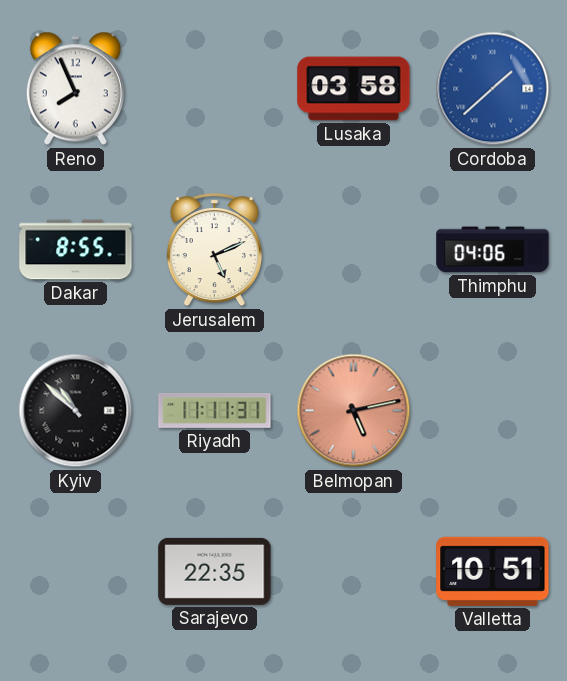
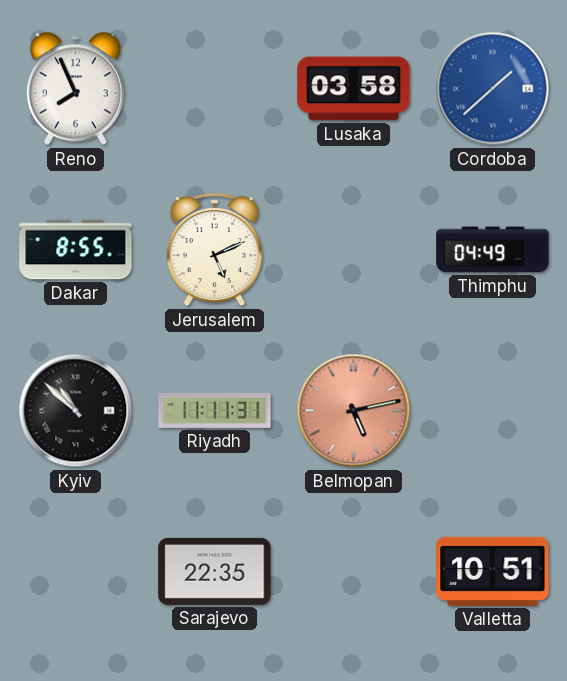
Thimphu: 04:06 -> 04:49 (493, 250)
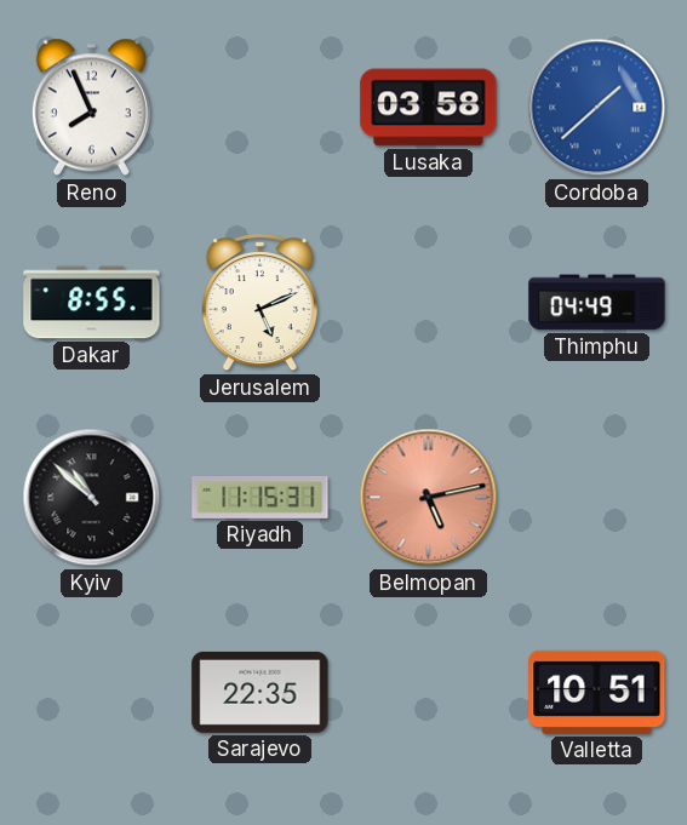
Riyadh: 11:11 -> 11:15 (261, 497)
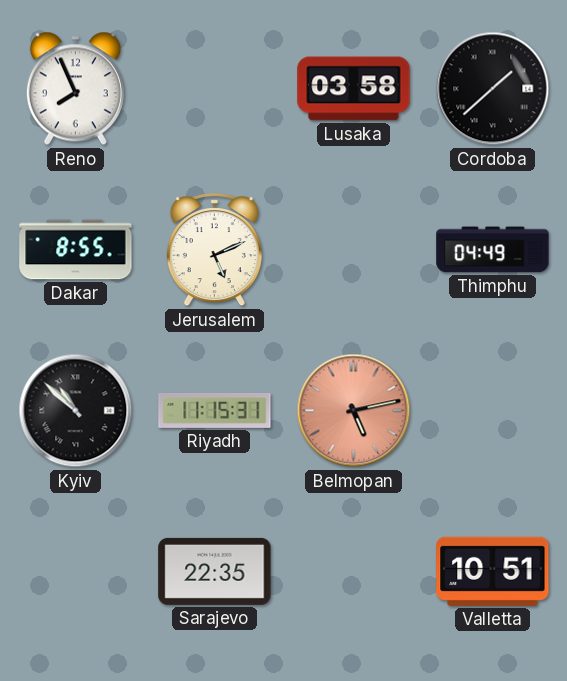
Cordoba dial: blue -> black (493, 89)
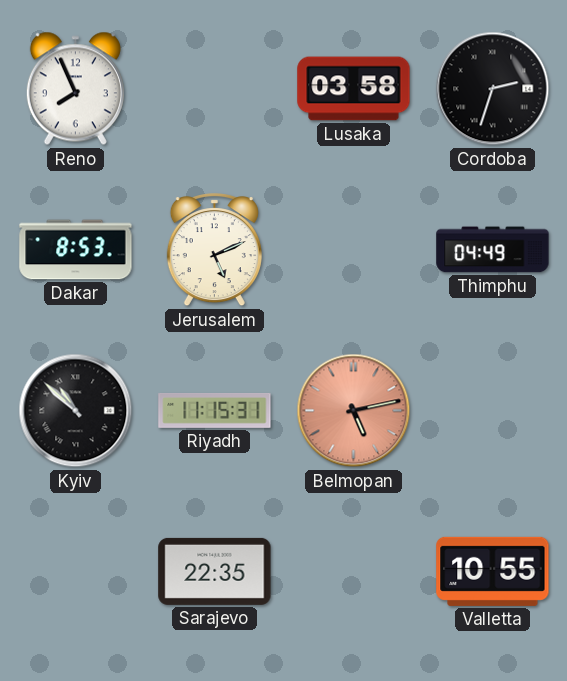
Cordoba: 1:38 -> 2:33 (493, 89)
Dakar: 8:55 -> 8:53 (76, 250)
Valletta: 10:51 -> 10:55 (493, 571)
